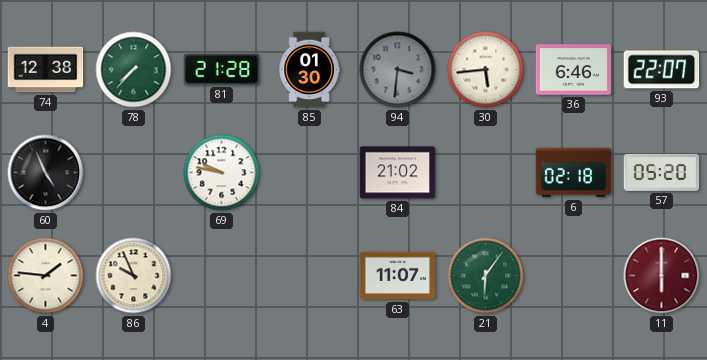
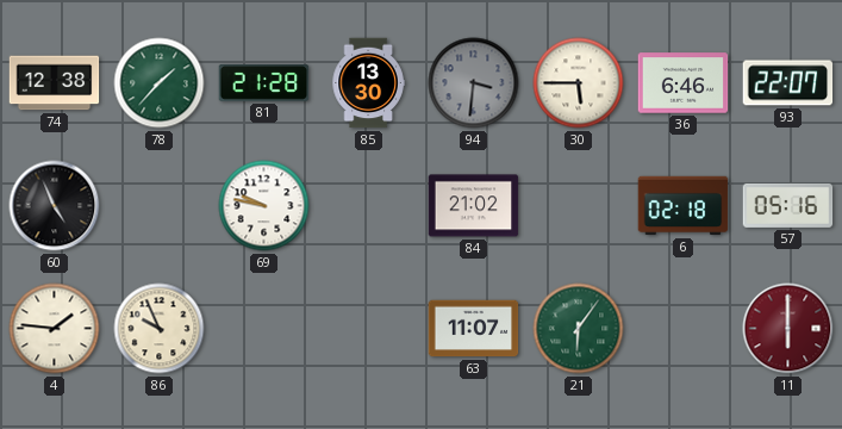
78: 7:37 -> 1:37 (160, 83)
85: 01:30 -> 13:30 (368, 83)
30: 5:44 -> 5:45 (579, 83)
57: 05:20 -> 05:16 (788, 205)
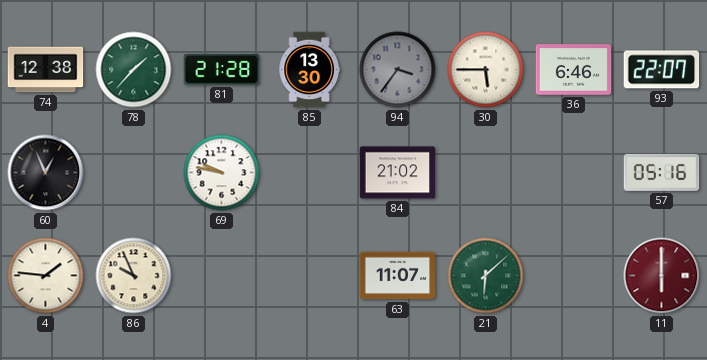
94: 3:31 -> 3:36 (398, 70)
60: 4:56 -> 12:56 (46, 173)
6: 02:18 -> none (684, 206)
21: 6:06 -> 6:08 (486, 276)
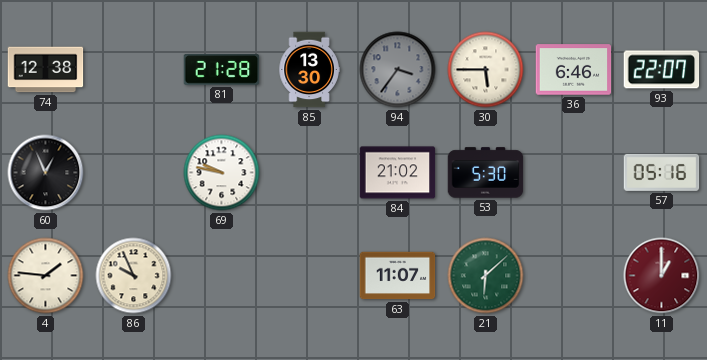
78: 1:37 -> none (134, 70)
53: none -> 5:30 (486, 173)
11: 6:00 -> 1:00 (662, 276)
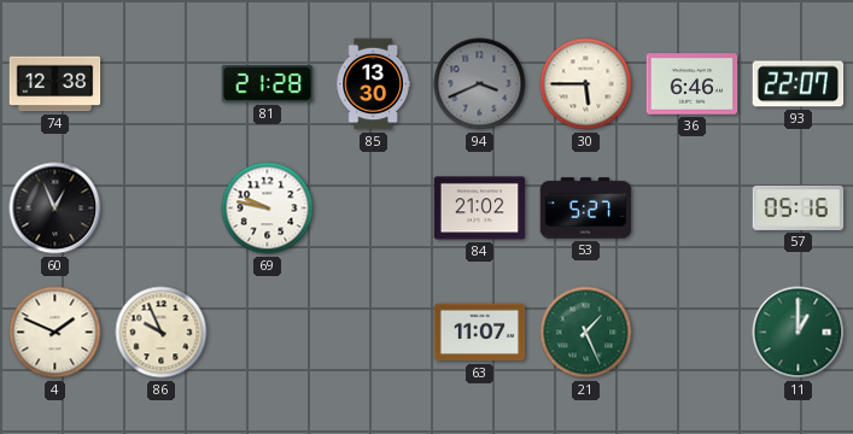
94: 3:36 -> 3:41 (480, 84)
53: 5:30 -> 5:27 (586, 209)
4: 1:46 -> 1:49 (55, 333)
21: 6:08 -> 1:26 (586, 333)
11 dial: burgundy -> green (799, 333)
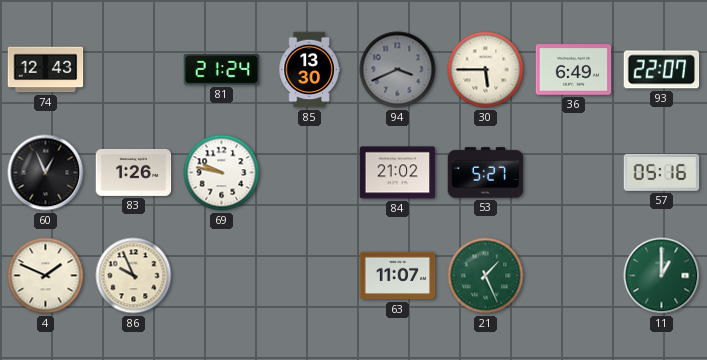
74: 12:38 -> 12:43 (46, 70)
81: 21:28 -> 21:24 (222, 70)
36: 6:46 -> 6:49 (574, 70)
83: none -> 1:26 (134, 172)
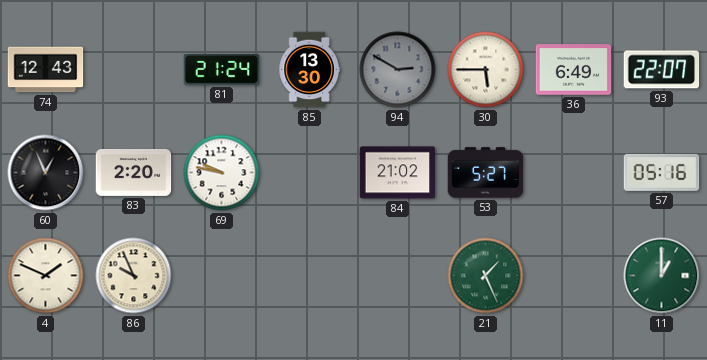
94: 3:41 -> 2:50 (398, 70)
83: 1:26 -> 2:20 (134, 172)
63: 11:07 -> none (398, 276)
